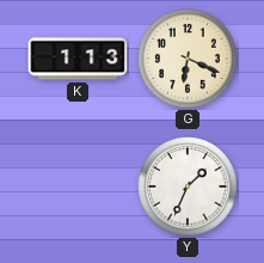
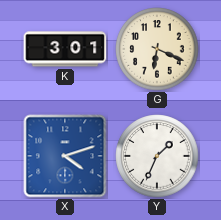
K: 1:13 -> 3:01 (65, 49)
X: none -> 4:12 (65, 156)
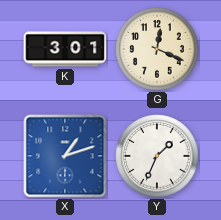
G: 6:19 -> 12:19 (157, 49)
X: 4:12 -> 1:12 (65, 156)
